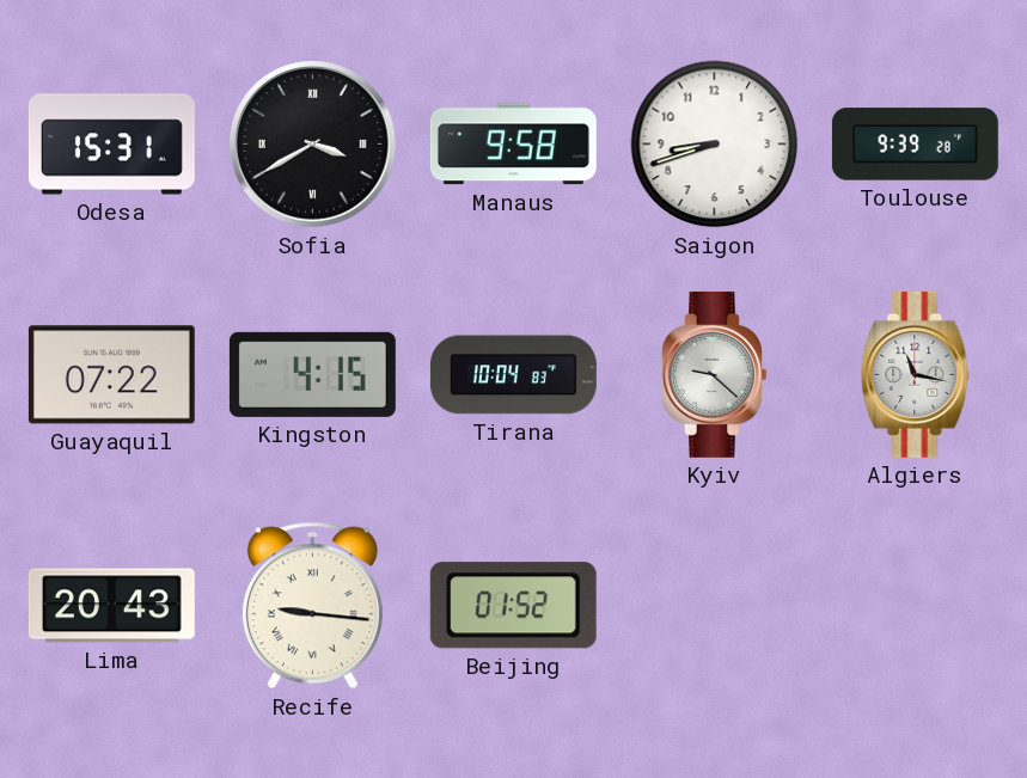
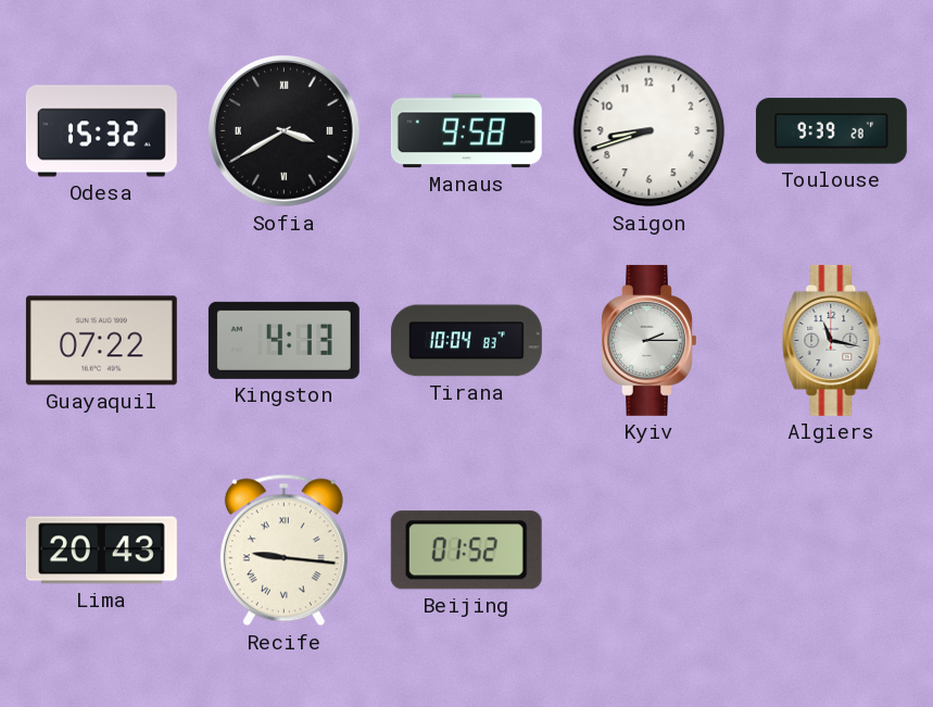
Odesa: 15:31 -> 15:32 (101, 131)
Kingston: 4:15 -> 4:13 (283, 340)
Kyiv: 9:22 -> 2:15 (650, 340)
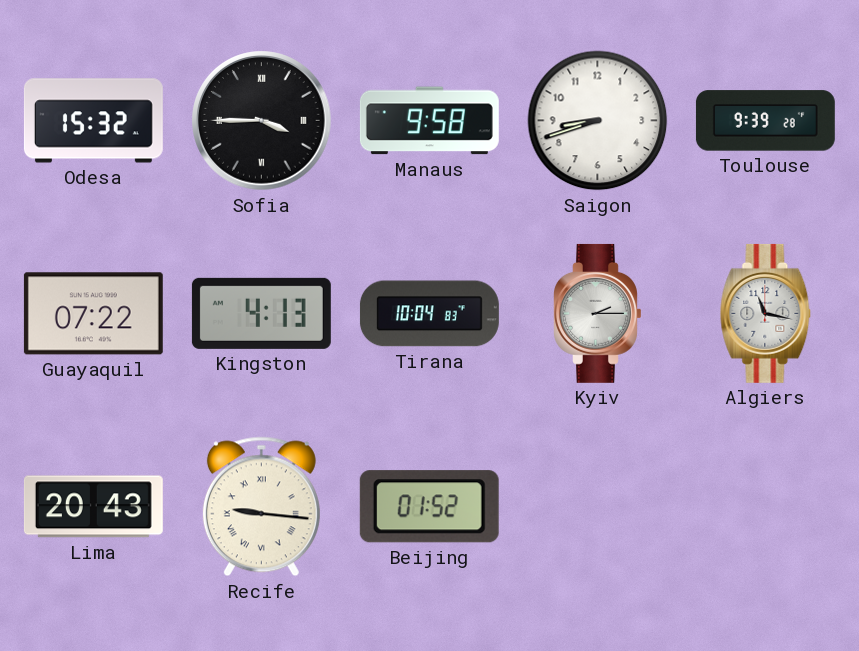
Sofia: 3:40 -> 3:45 (262, 121)
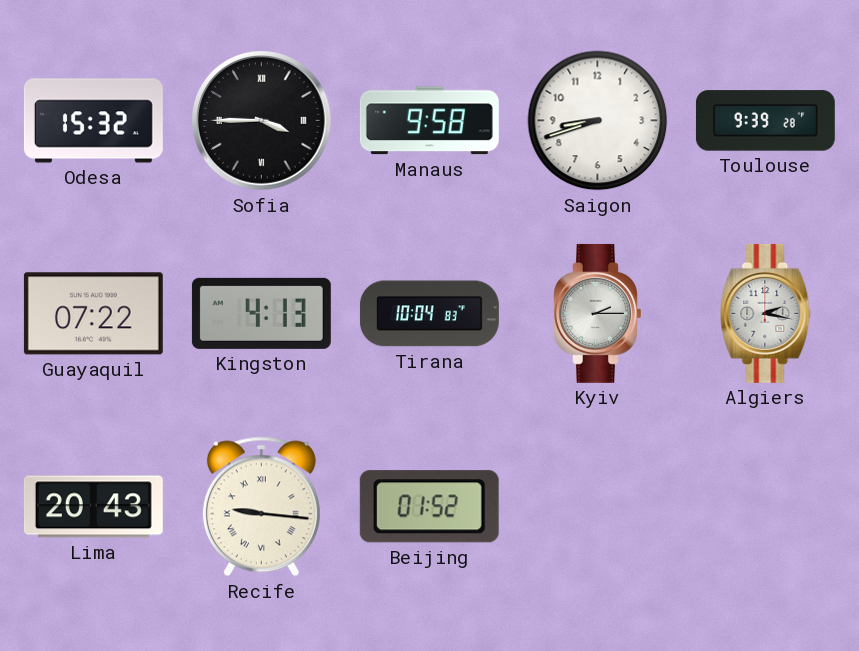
Algiers: 11:17 -> 2:17 (766, 313)
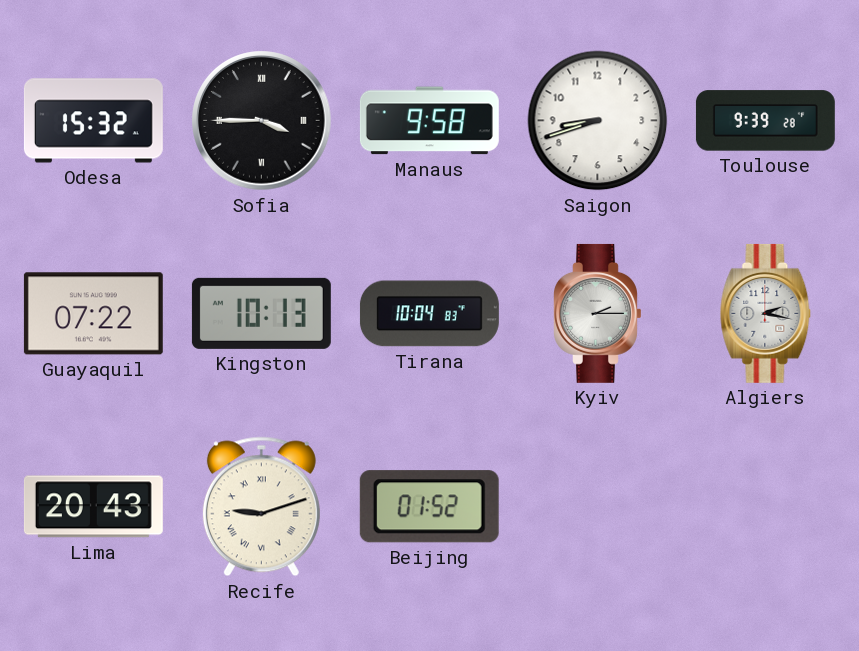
Kingston: 4:13 -> 10:13 (261, 313)
Recife: 9:16 -> 9:12 (261, 507)
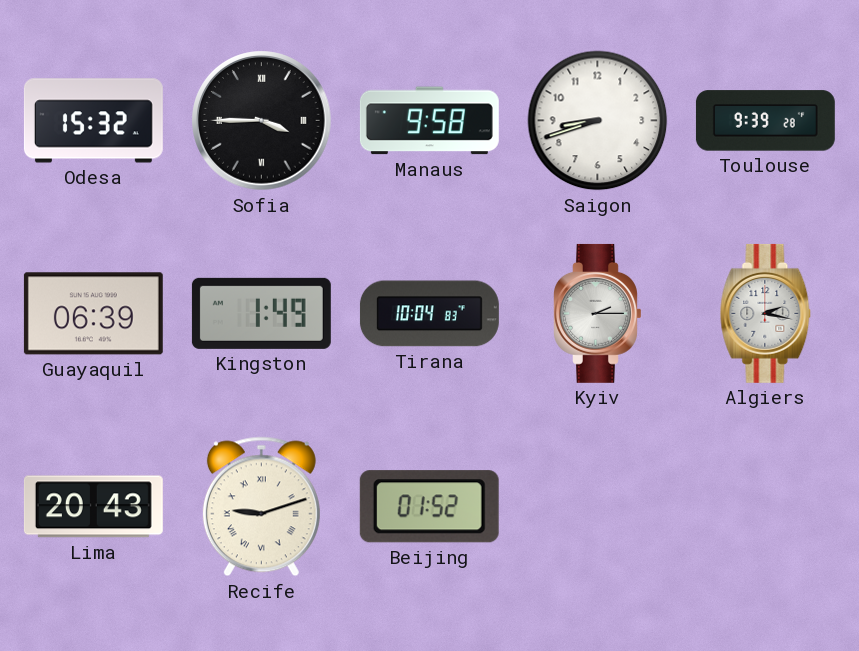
Guayaquil: 07:22 -> 06:39 (93, 314)
Kingston: 10:13 -> 1:49 (261, 313)
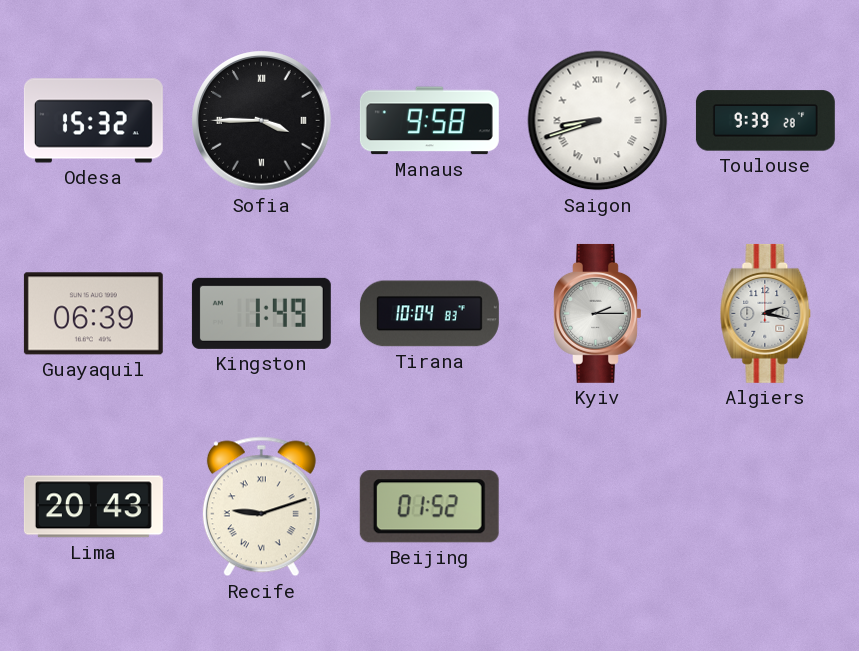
Saigon numerals: Arabic -> Roman (598, 121)
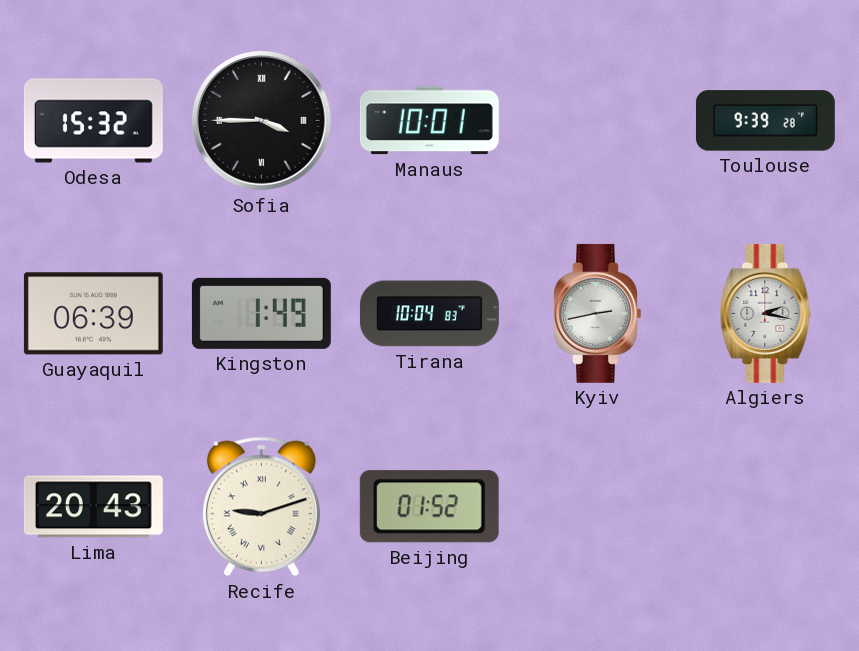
Manaus: 9:58 -> 10:01 (429, 121)
Saigon: 8:42 -> none (598, 121)
Kyiv: 2:15 -> 2:43 (598, 313)
